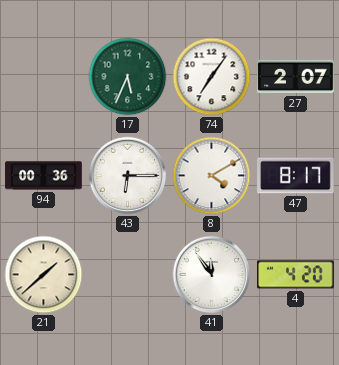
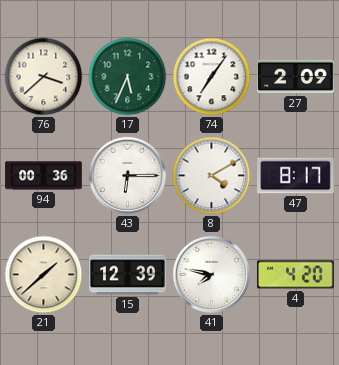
76: none -> 3:38 (44, 77)
27: 2:07 -> 2:09 (296, 77)
15: none -> 12:39 (128, 275)
41: 11:54 -> 7:47 (212, 275)
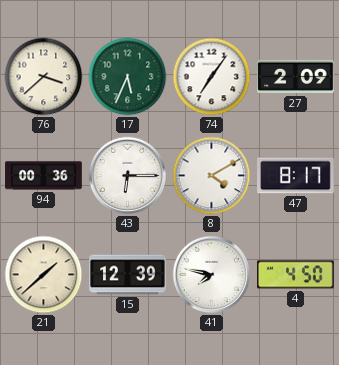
4: 4:20 -> 4:50 (296, 275)
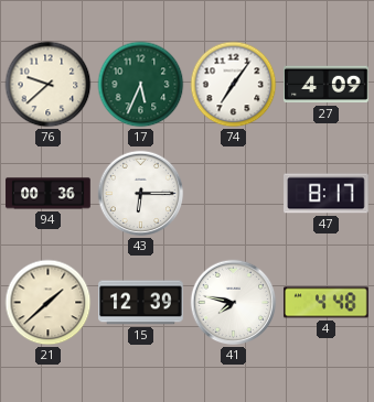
76: 3:38 -> 9:38 (49, 85)
27: 2:09 -> 4:09 (327, 85)
8: 4:10 -> none (212, 176)
4: 4:50 -> 4:48 (327, 303)
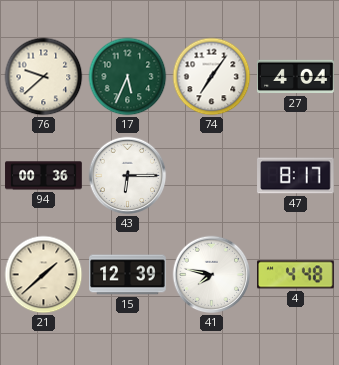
27: 4:09 -> 4:04 (296, 77)
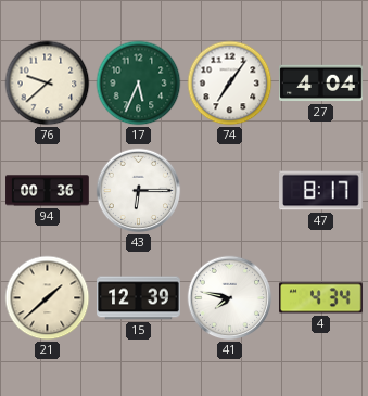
4: 4:48 -> 4:34 (321, 298)
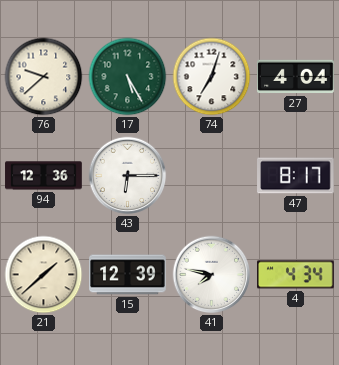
17: 5:34 -> 5:25 (128, 77)
74: 7:06 -> 7:03 (212, 77)
94: 00:36 -> 12:36 (44, 176)
